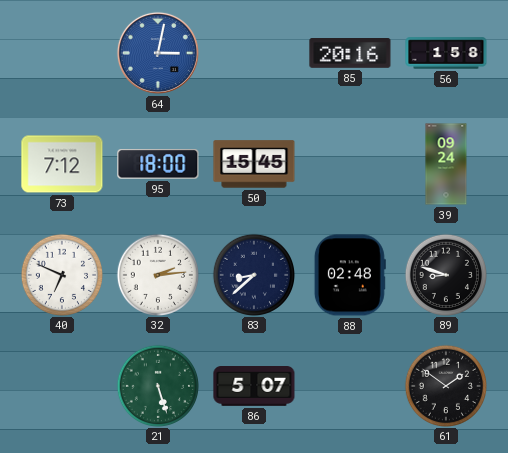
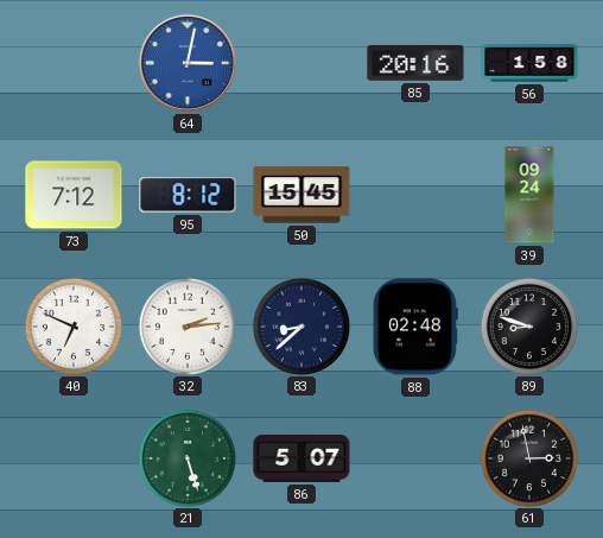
95: 18:00 -> 8:12 (188, 195)
61: 1:51 -> 2:58 (528, 457)
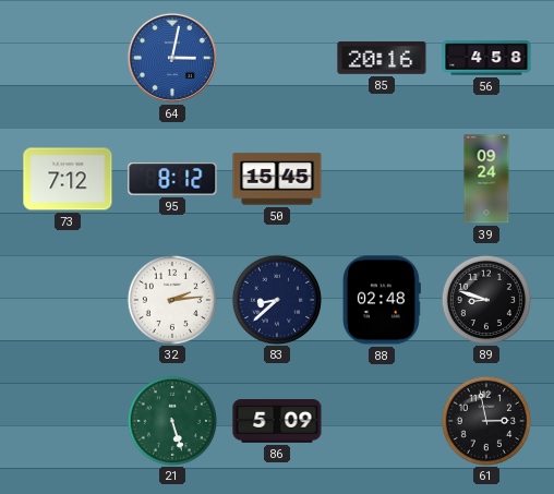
56: 1:58 -> 4:58 (486, 58)
40: 6:49 -> none (72, 325)
86: 5:07 -> 5:09 (277, 422)
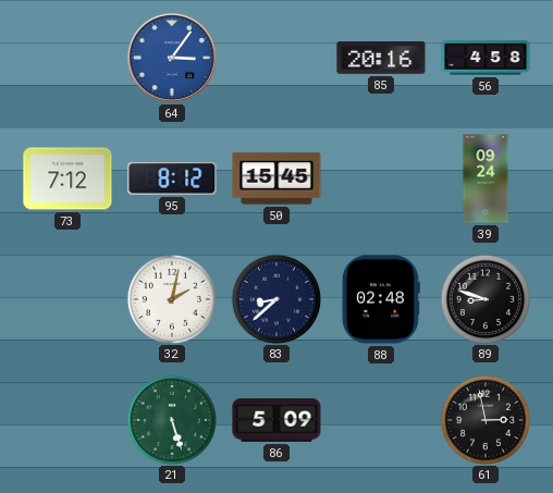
64: 3:02 -> 3:06 (172, 58)
32: 2:14 -> 2:02 (171, 298)
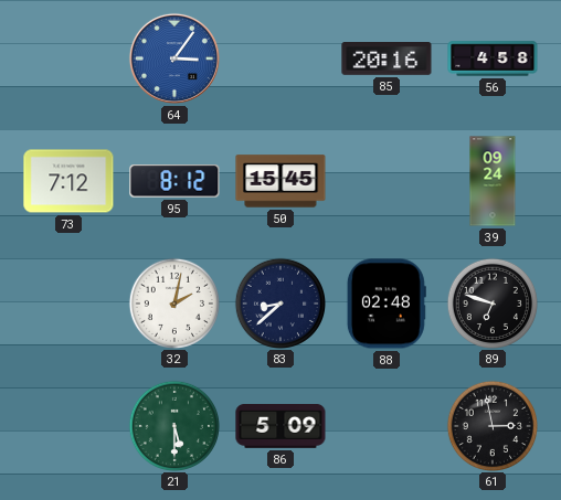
89: 8:48 -> 6:48 (491, 302)
21: 5:27 -> 5:30 (173, 425)
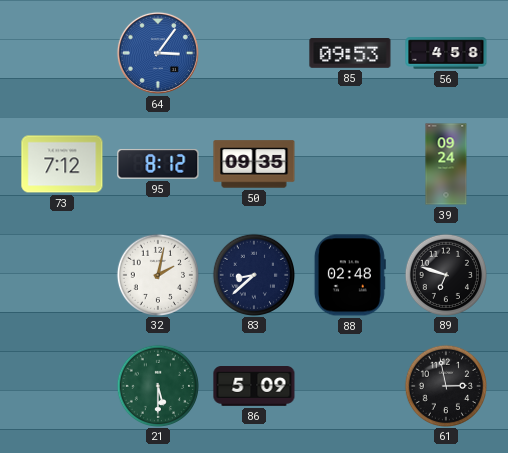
85: 20:16 -> 09:53 (350, 54)
50: 15:45 -> 09:35 (254, 164)
